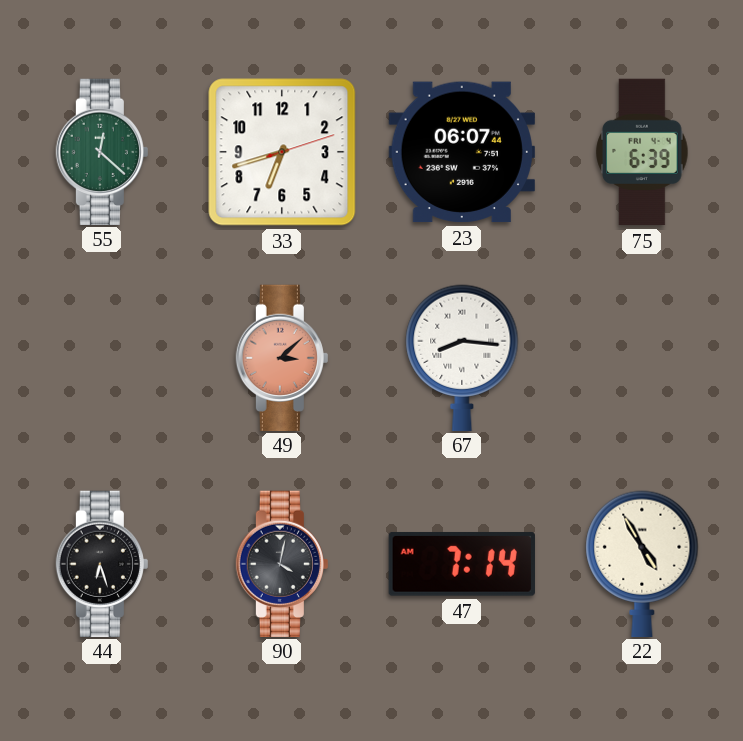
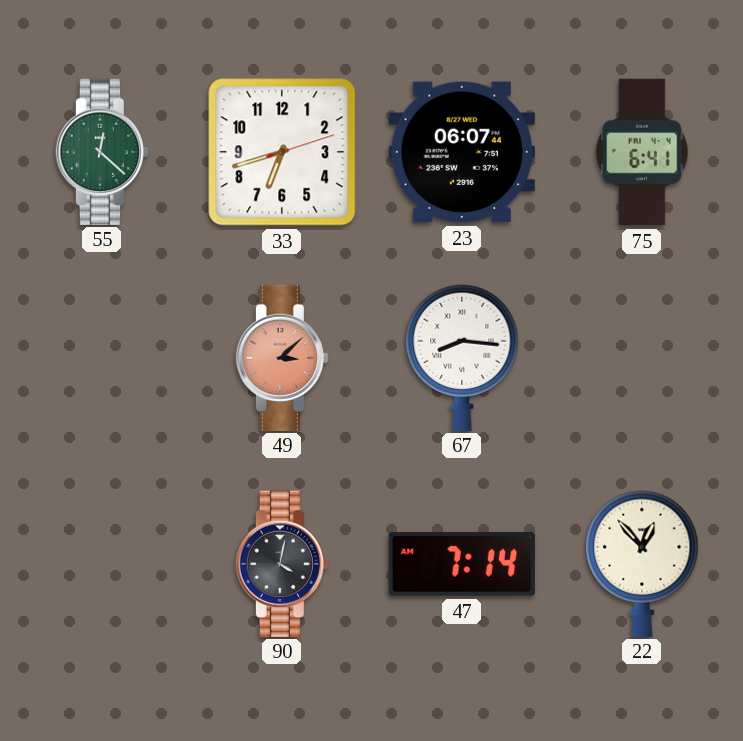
75: 6:39 -> 6:41 (642, 152)
44: 6:27 -> none (102, 563)
22: 4:55 -> 12:53 (642, 563)
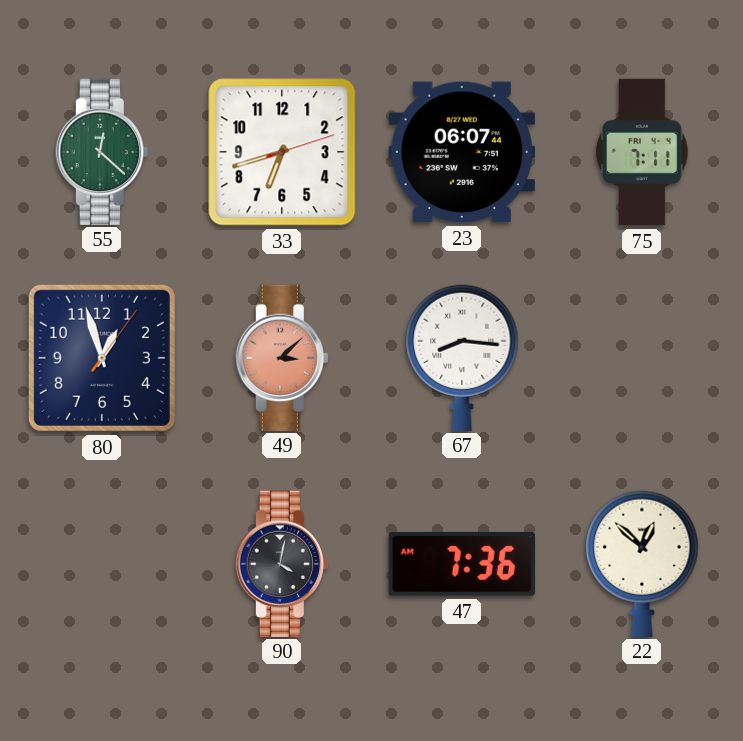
75: 6:41 -> 7:11 (642, 152)
80: none -> 12:57 (102, 358)
47: 7:14 -> 7:36 (462, 564)
22: 12:53 -> 12:52 (642, 563)
